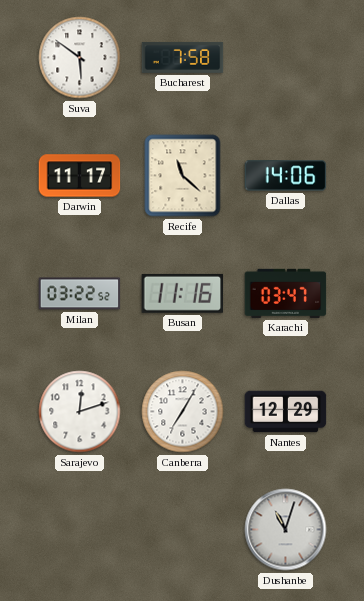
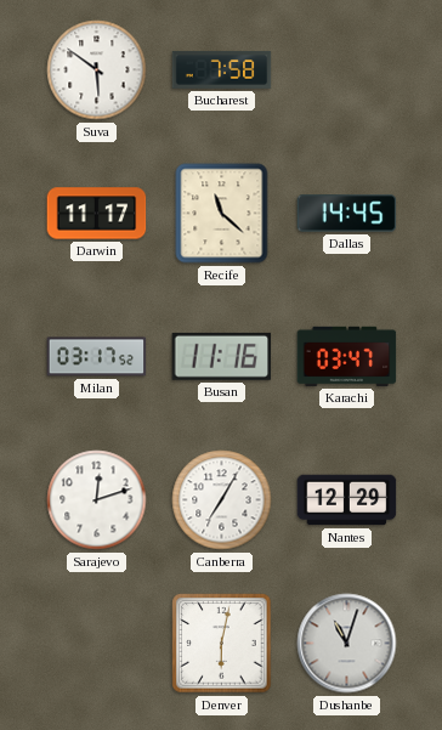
Dallas: 14:06 -> 14:45 (347, 214)
Milan: 03:22 -> 03:17 (97, 357)
Denver: none -> 6:02 (222, 644)
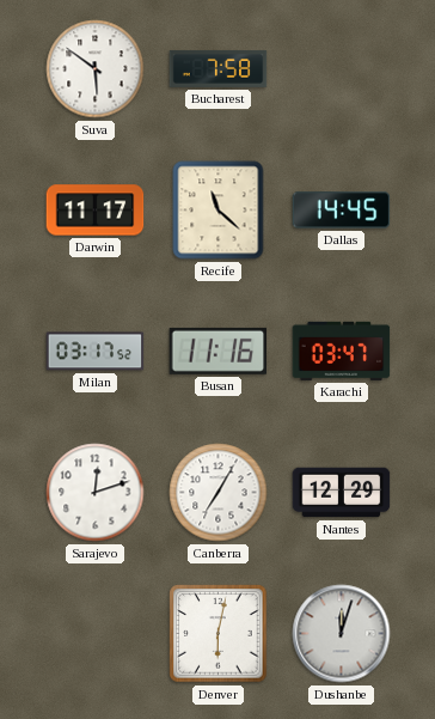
Dushanbe: 11:03 -> 12:03 (342, 634)
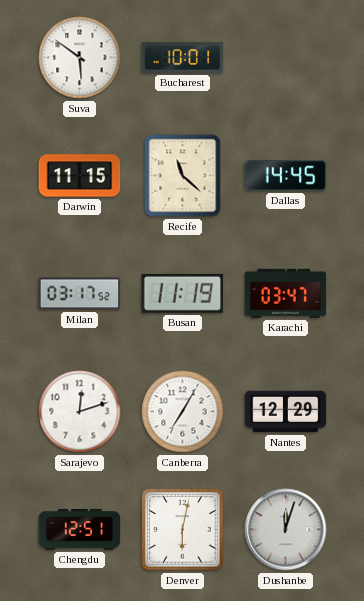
Bucharest: 7:58 -> 10:01 (183, 58)
Darwin: 11:17 -> 11:15 (80, 176)
Busan: 11:16 -> 11:19 (183, 293)
Chengdu: none -> 12:51 (80, 529)
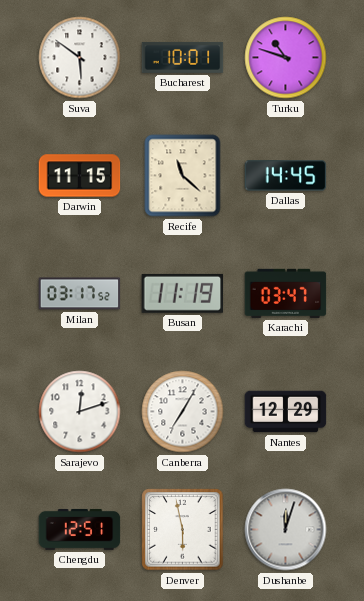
Turku: none -> 10:48 (286, 58)
Denver: 6:02 -> 5:58 (183, 530)
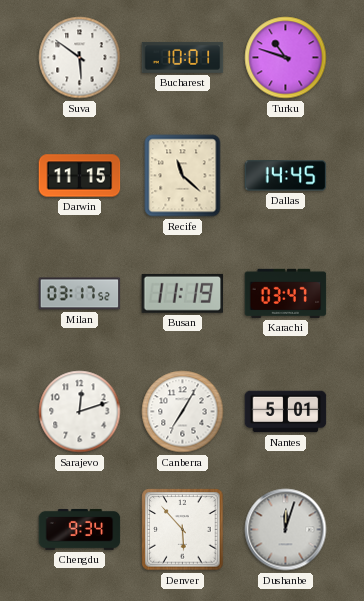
Nantes: 12:29 -> 5:01 (286, 412)
Chengdu: 12:51 -> 9:34 (80, 529)
Denver: 5:58 -> 5:53 (183, 530)
